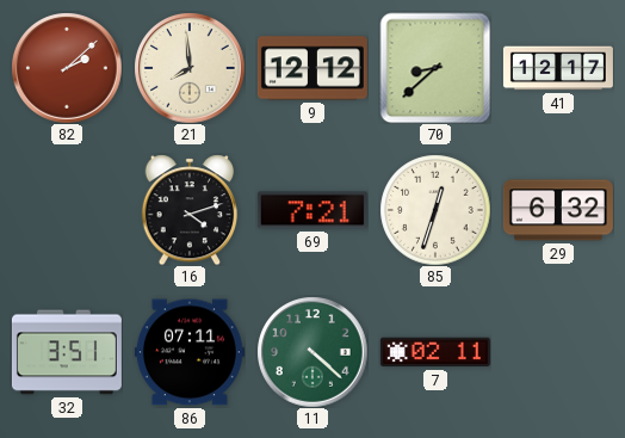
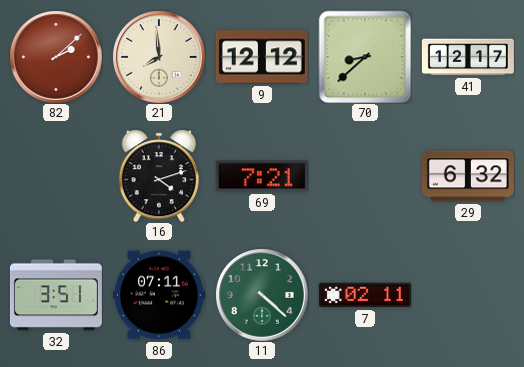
85: 12:33 -> none (435, 210)
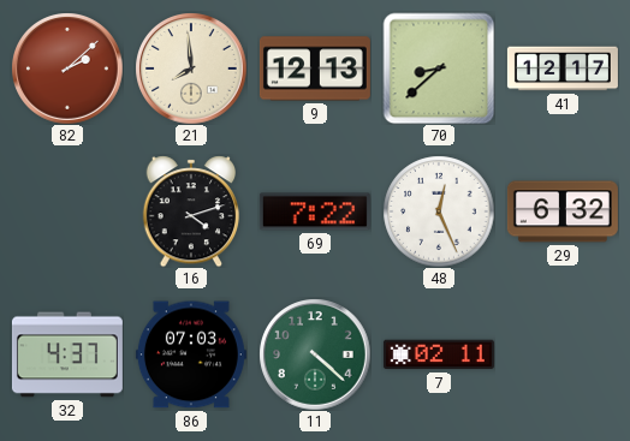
9: 12:12 -> 12:13 (315, 68)
69: 7:21 -> 7:22 (315, 211)
48: none -> 12:26 (439, 211)
32: 3:51 -> 4:37 (67, 354)
86: 07:11 -> 07:03 (191, 354)
